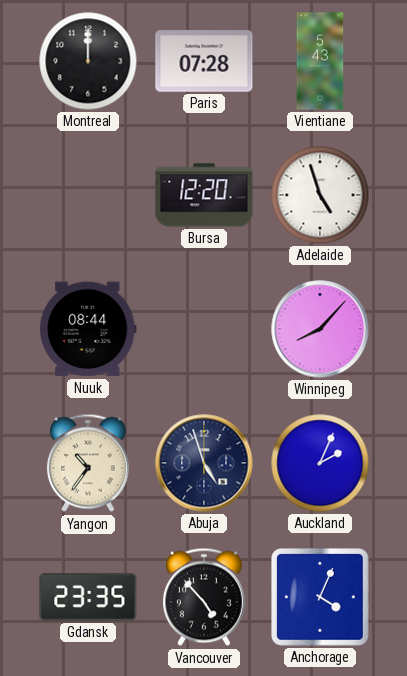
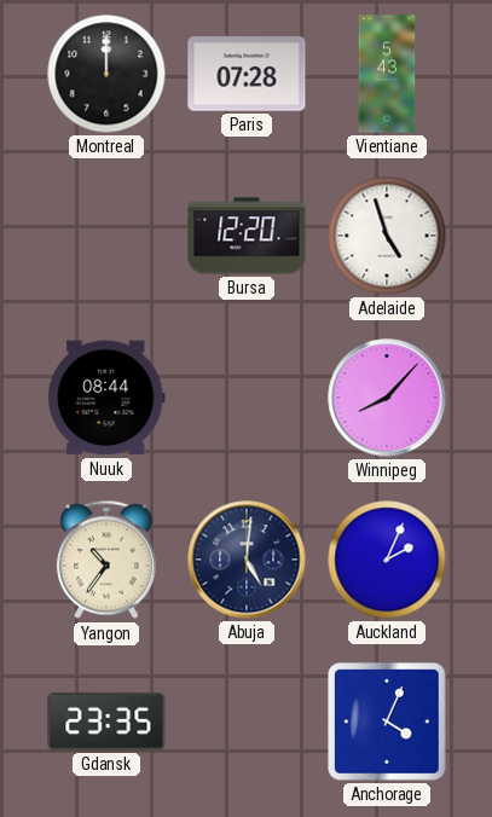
Abuja: 4:57 -> 5:01 (247, 560)
Vancouver: 4:53 -> none (204, 597)
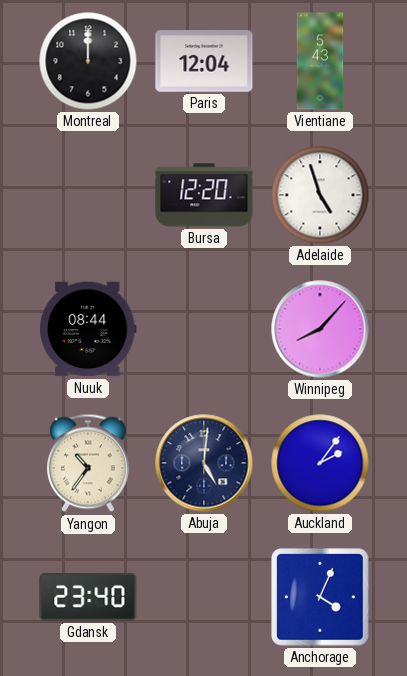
Paris: 07:28 -> 12:04 (204, 61)
Auckland: 2:04 -> 2:06 (320, 463)
Gdansk: 23:35 -> 23:40 (88, 597)
